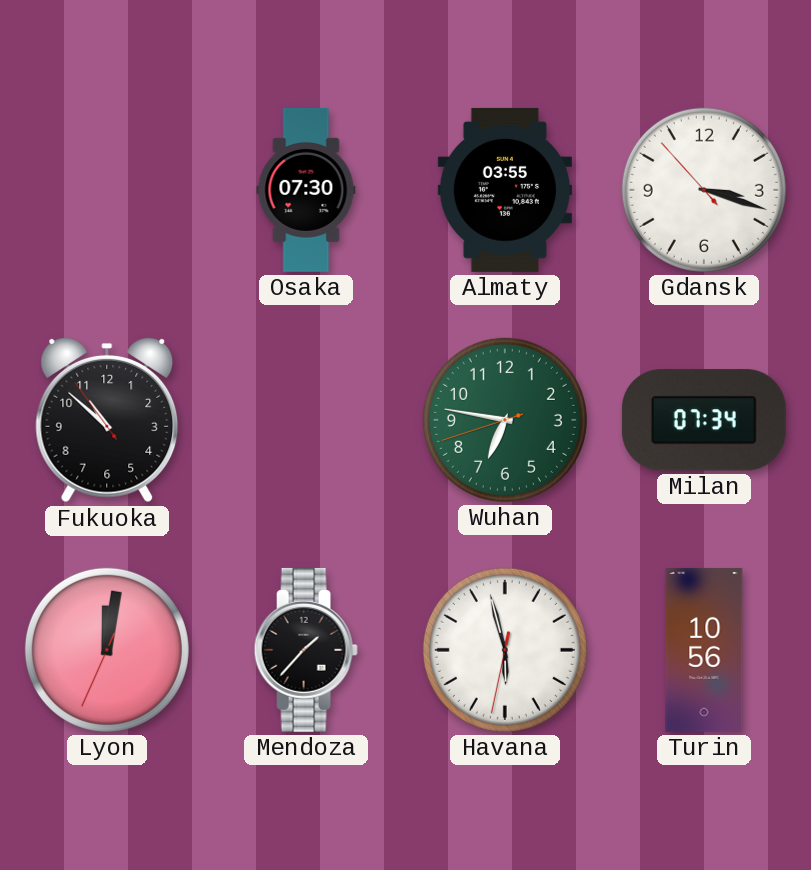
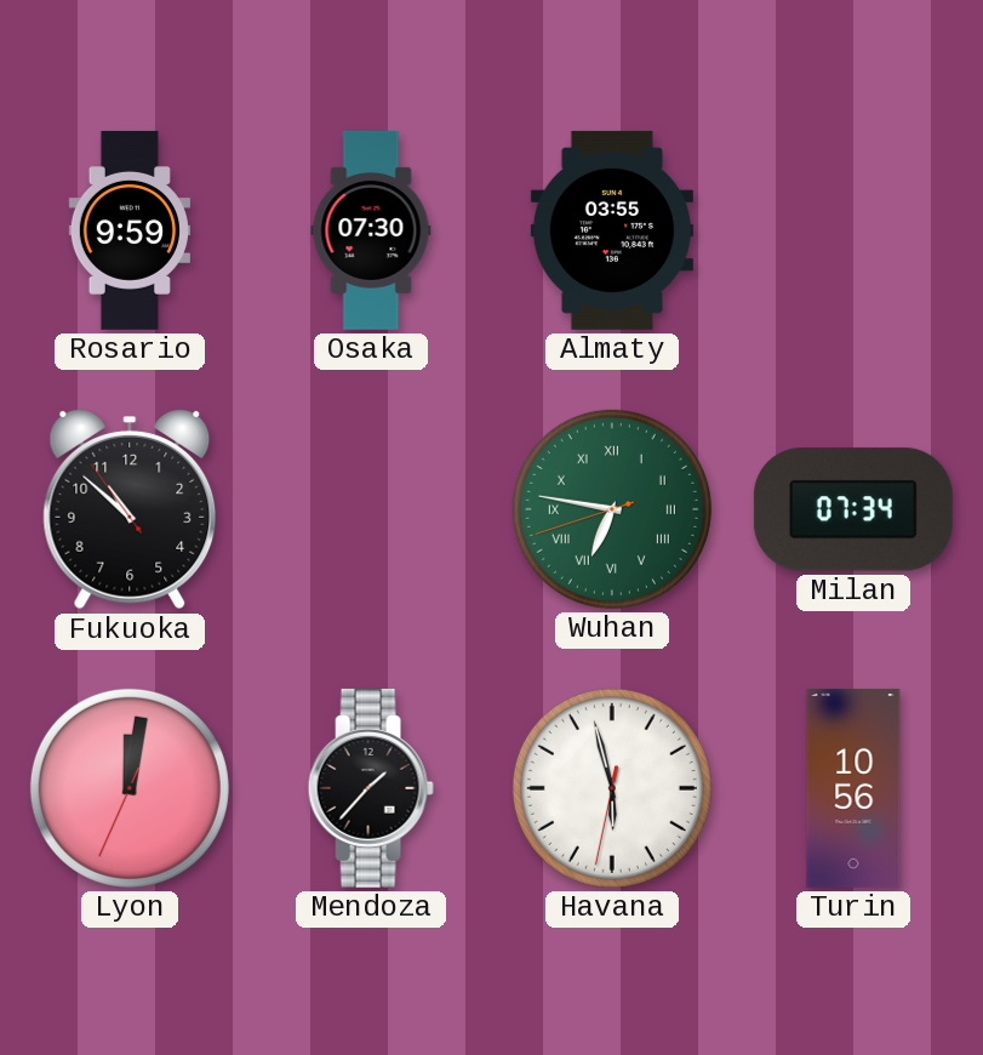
Rosario: none -> 9:59 (130, 230)
Gdansk: 3:17 -> none (704, 190)
Wuhan numerals: Arabic -> Roman (612, 509)
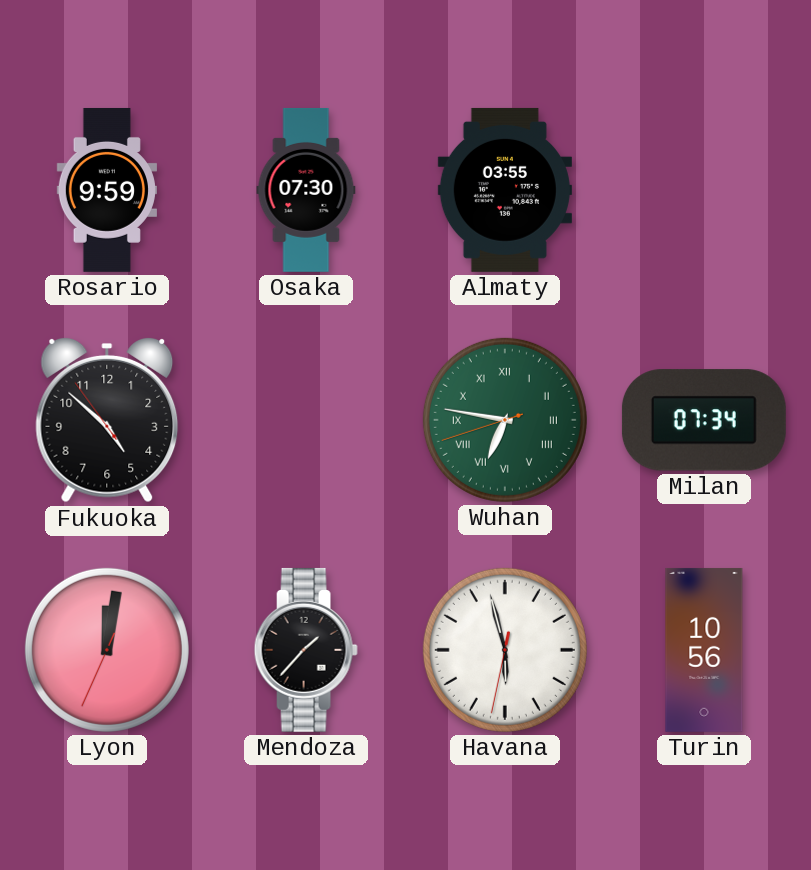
Fukuoka: 10:51 -> 4:51 (107, 420)
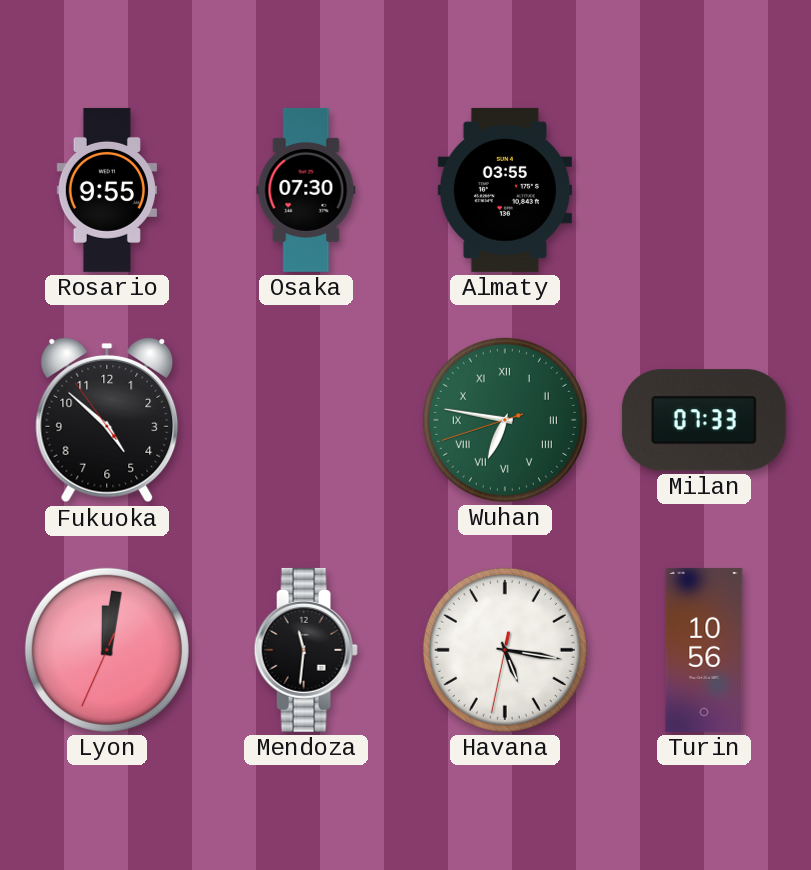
Rosario: 9:59 -> 9:55 (107, 190)
Milan: 07:34 -> 07:33 (704, 420)
Mendoza: 1:37 -> 11:31 (306, 650)
Havana: 5:57 -> 5:16 (505, 650)
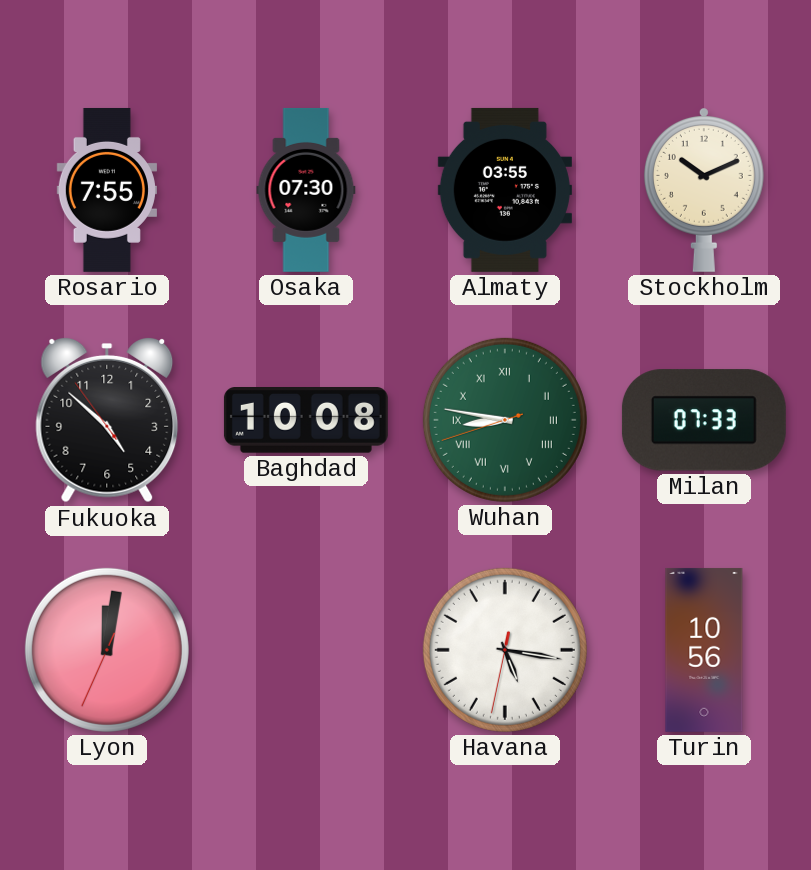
Rosario: 9:55 -> 7:55 (107, 190)
Stockholm: none -> 10:11 (704, 190)
Baghdad: none -> 10:08 (306, 420)
Wuhan: 6:46 -> 8:46 (505, 420)
Mendoza: 11:31 -> none (306, 650)
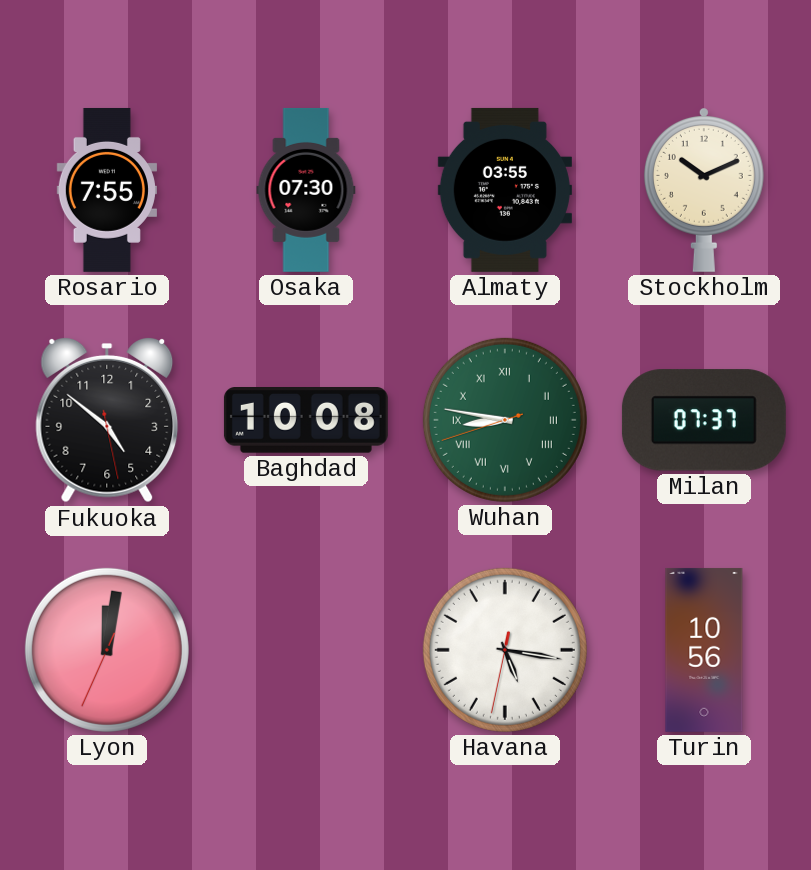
Fukuoka: 4:51:54 -> 4:51:28 (107, 420)
Milan: 07:33 -> 07:37 (704, 420)
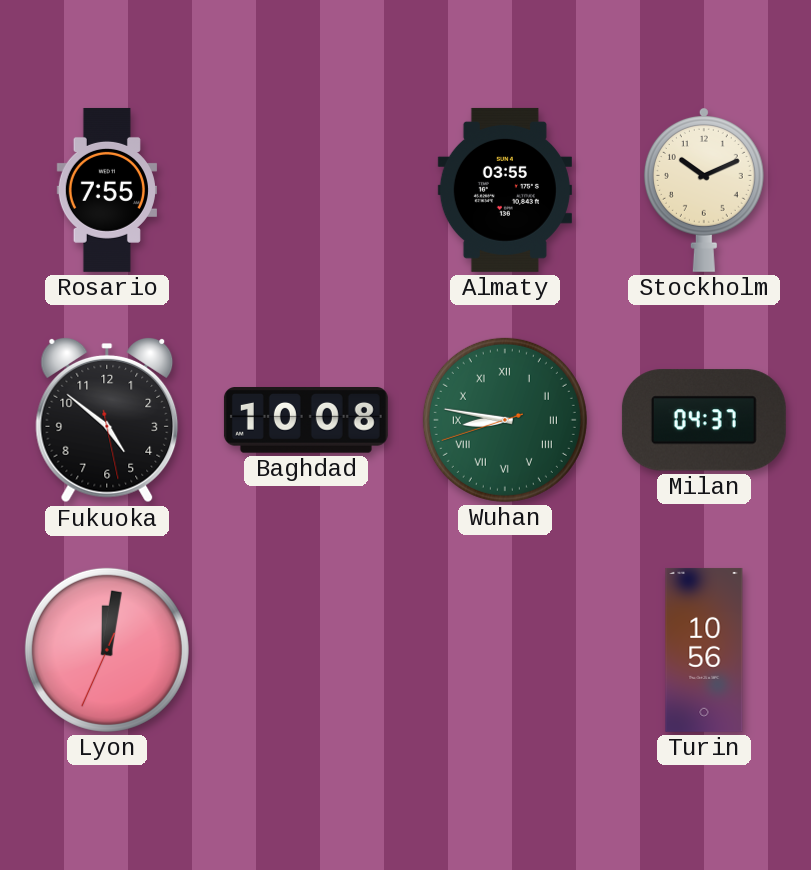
Osaka: 07:30 -> none (306, 190)
Milan: 07:37 -> 04:37 (704, 420)
Havana: 5:16 -> none (505, 650)
